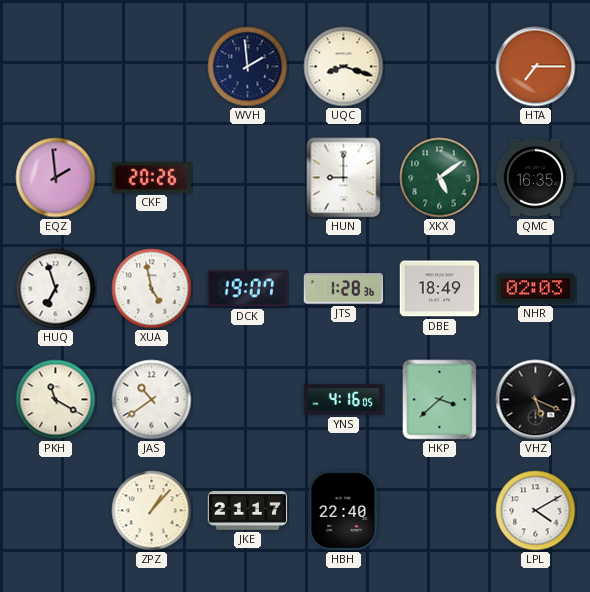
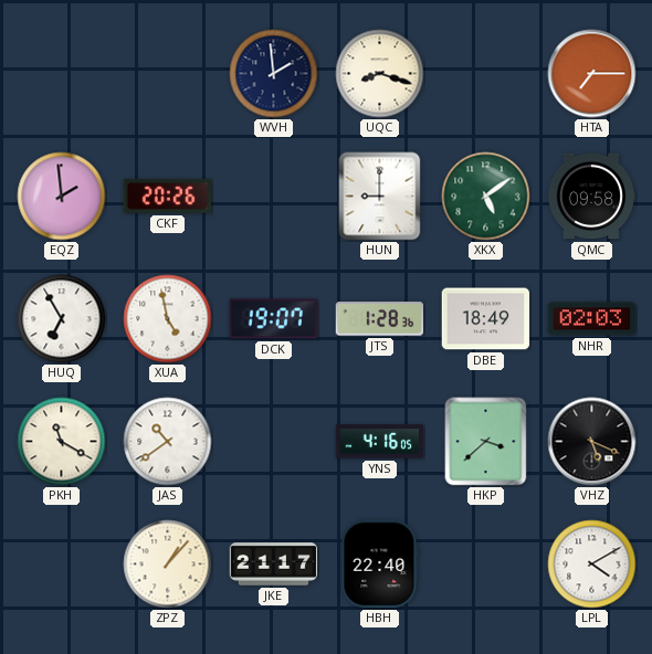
QMC: 16:35 -> 09:58 (591, 197)
HUQ: 6:57 -> 6:55 (62, 319)
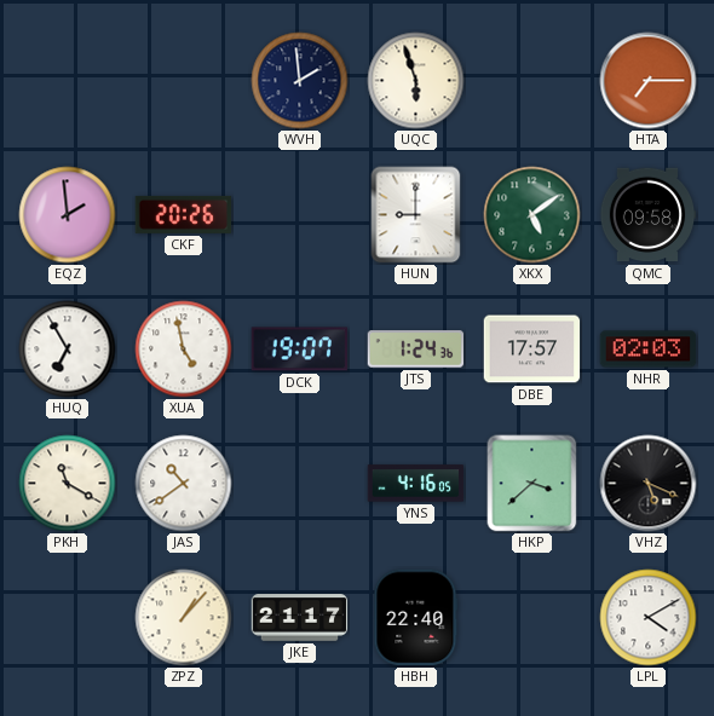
UQC: 8:18 -> 5:57 (416, 81)
JTS: 1:28 -> 1:24 (416, 350)
DBE: 18:49 -> 17:57 (532, 350)
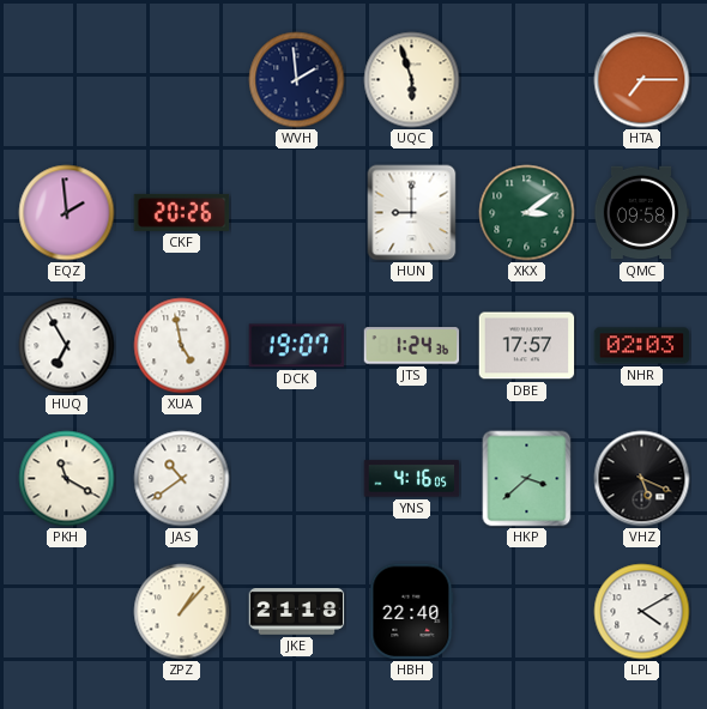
XKX: 5:09 -> 3:09 (527, 213)
JKE: 21:17 -> 21:18 (297, 612)
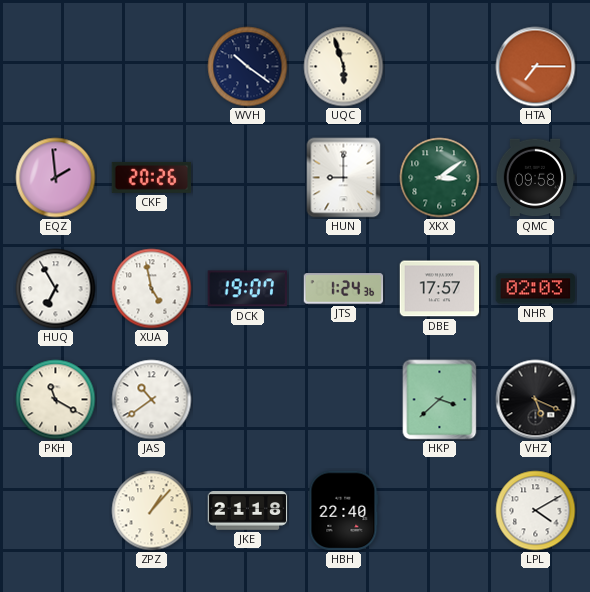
WVH: 1:59 -> 10:21 (248, 67)
YNS: 4:16 -> none (412, 479)
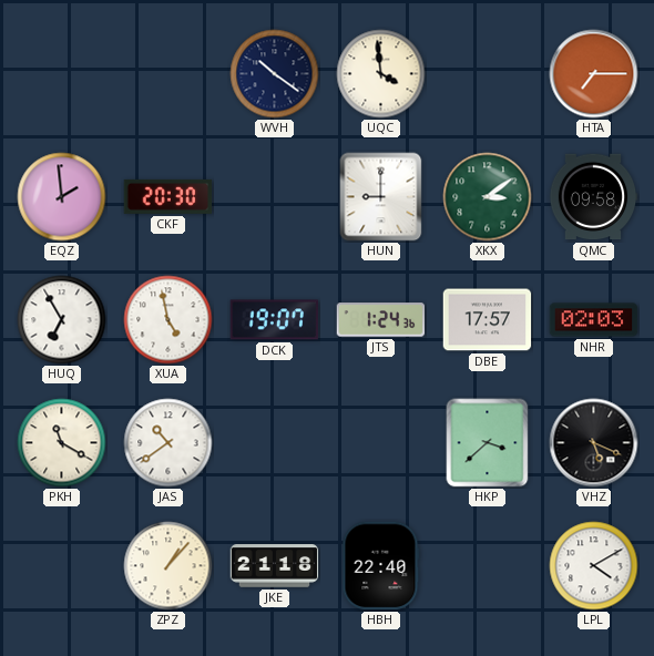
UQC: 5:57 -> 3:59 (381, 74)
CKF: 20:26 -> 20:30 (168, 196)
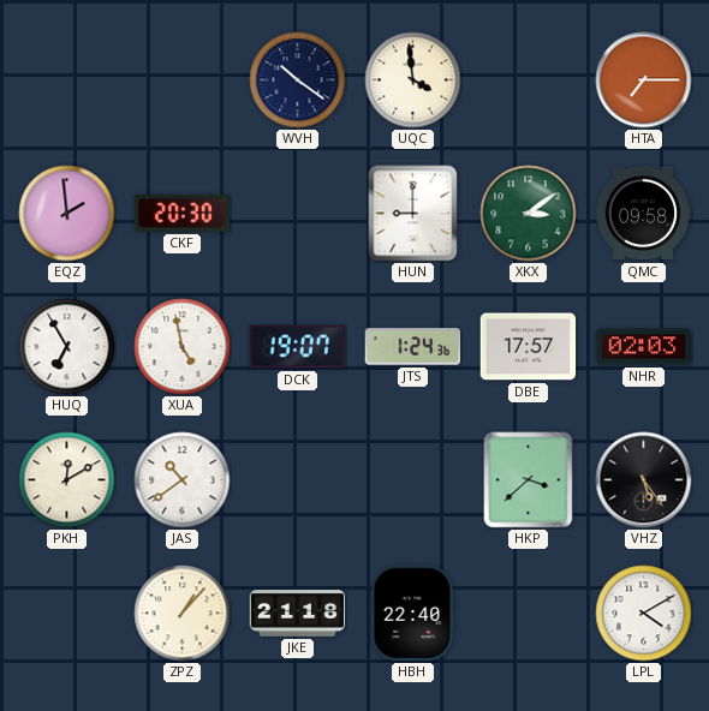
PKH: 11:20 -> 12:10 (67, 480)
VHZ: 5:19 -> 5:24 (644, 480)
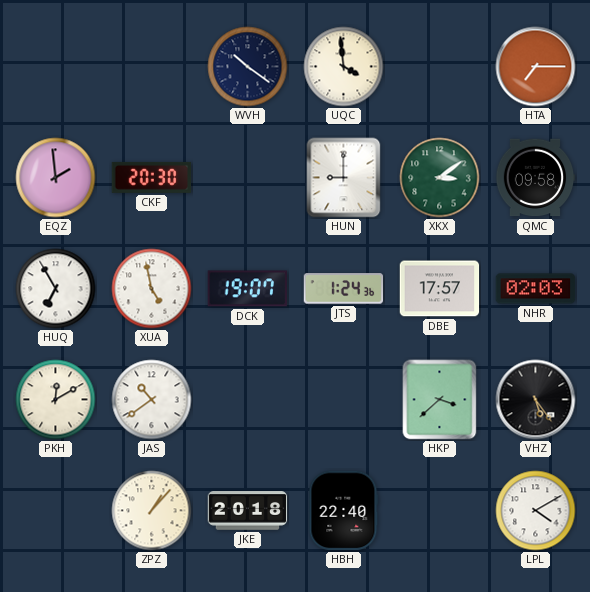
JKE: 21:18 -> 20:18 (248, 511)
